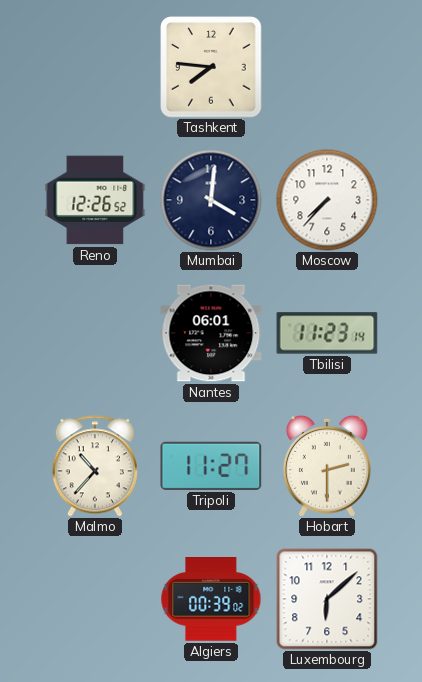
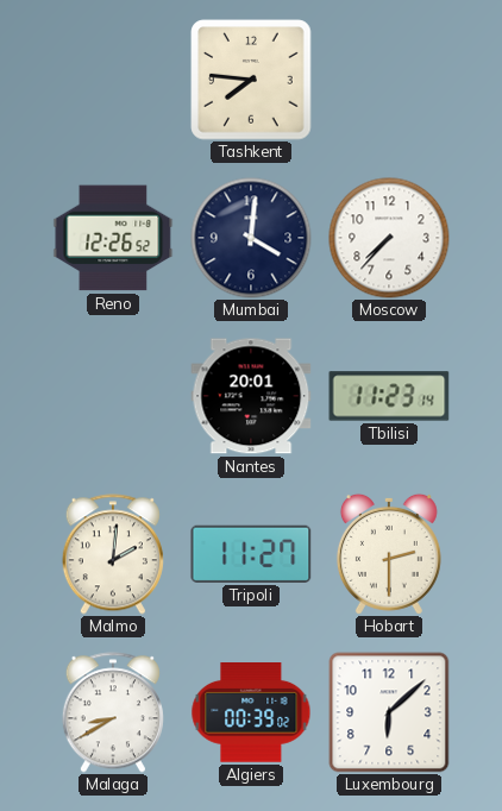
Nantes: 06:01 -> 20:01 (251, 396)
Malmo: 10:37 -> 2:01 (113, 554)
Malaga: none -> 8:40 (113, 712)
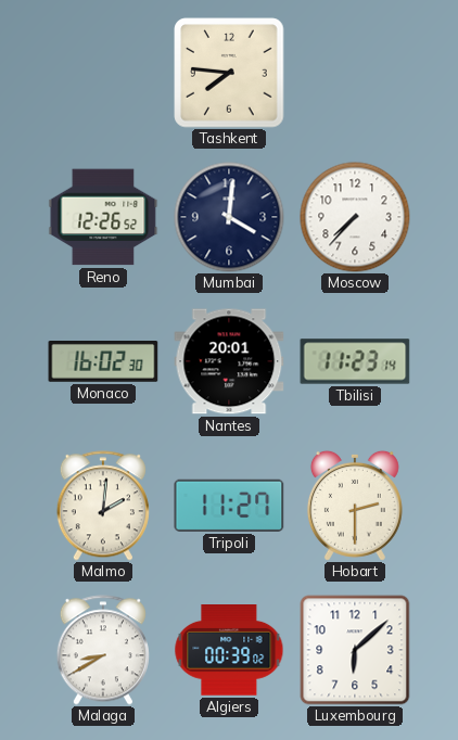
Monaco: none -> 16:02 (103, 362)
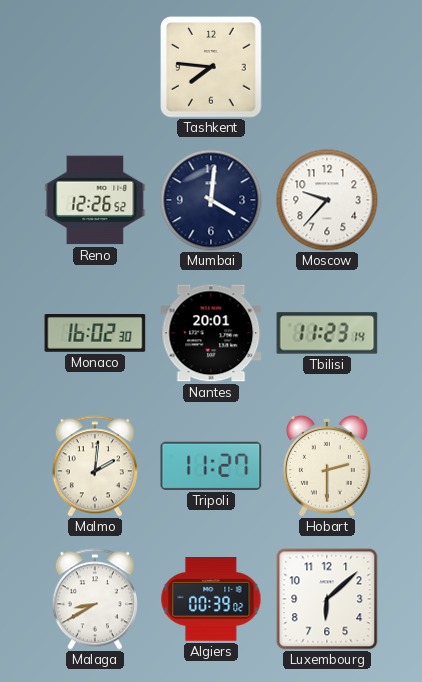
Moscow: 7:37 -> 9:37 (327, 200)
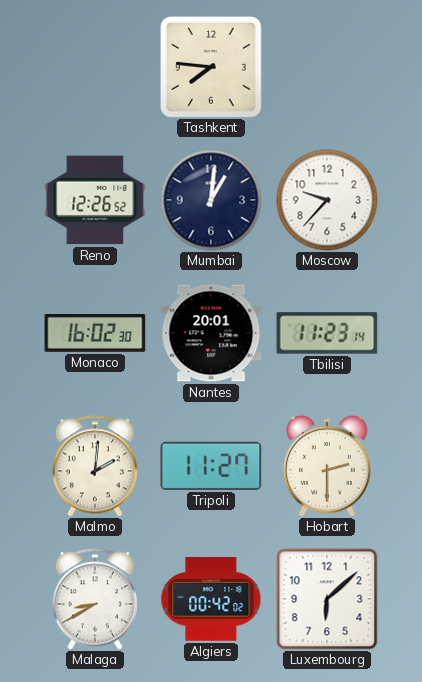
Mumbai: 4:01 -> 1:01 (211, 200)
Algiers: 00:39 -> 00:42 (211, 600)
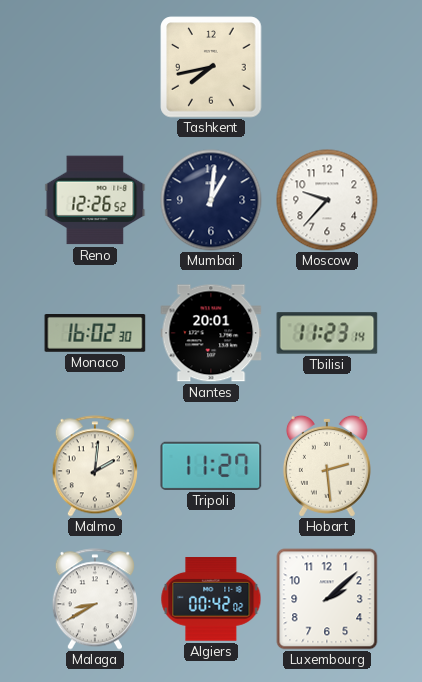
Tashkent: 7:46 -> 7:43 (211, 67)
Hobart: 2:30 -> 2:29 (327, 466)
Luxembourg: 6:08 -> 2:08 (327, 599)
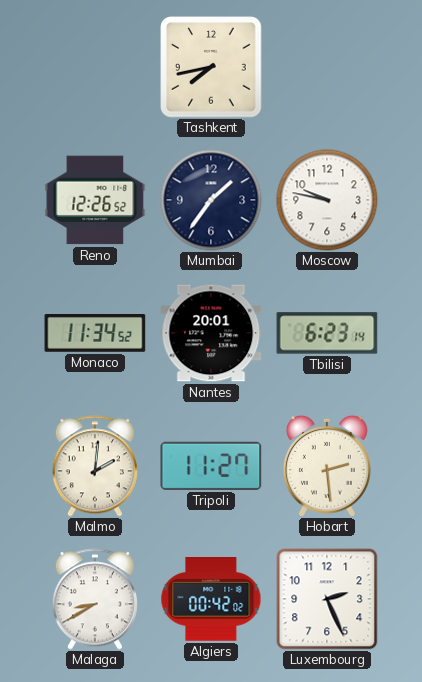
Mumbai: 1:01 -> 1:36 (211, 200)
Moscow: 9:37 -> 9:47 (327, 200)
Monaco: 16:02 -> 11:34 (95, 334)
Tbilisi: 11:23 -> 6:23 (327, 333)
Luxembourg: 2:08 -> 2:26 (327, 599)
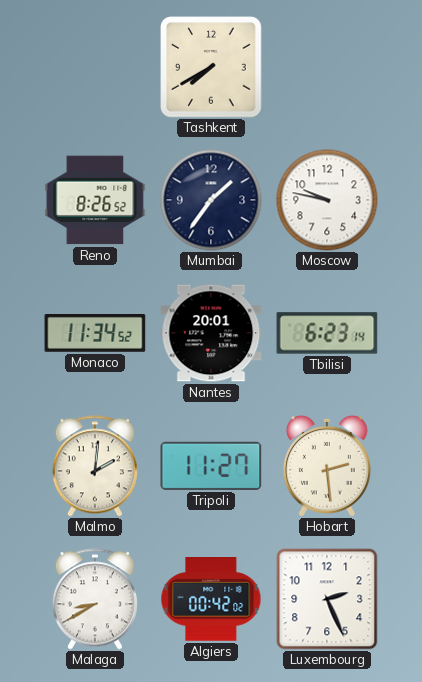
Tashkent: 7:43 -> 7:40 (211, 67)
Reno: 12:26 -> 8:26 (95, 200)
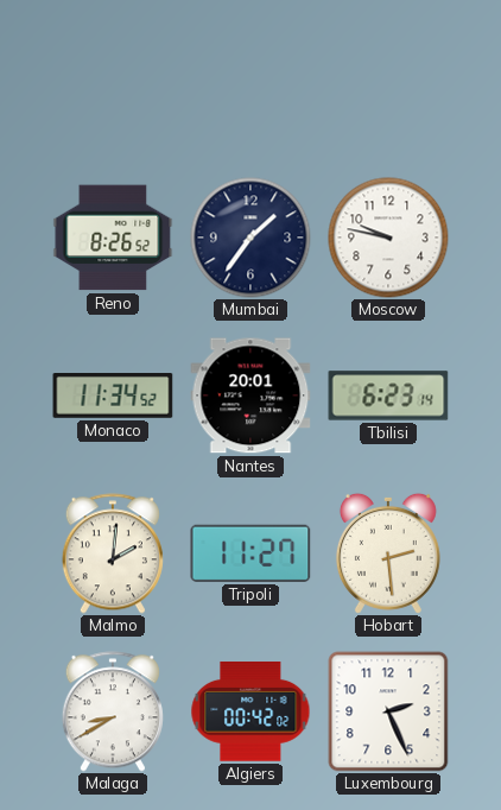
Tashkent: 7:40 -> none (211, 67)
